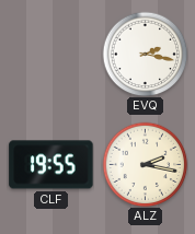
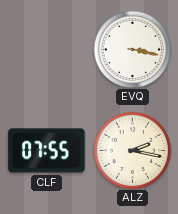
EVQ: 2:17 -> 3:17 (132, 49)
CLF: 19:55 -> 07:55 (47, 151)
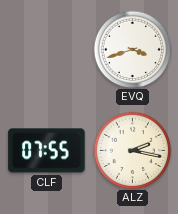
EVQ: 3:17 -> 3:42 (132, 49)
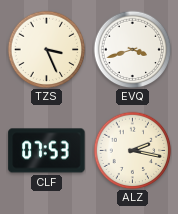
TZS: none -> 3:26 (46, 49)
CLF: 07:55 -> 07:53 (47, 151)
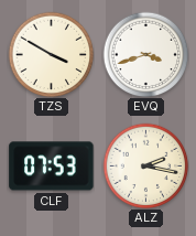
TZS: 3:26 -> 3:50 (51, 54)
